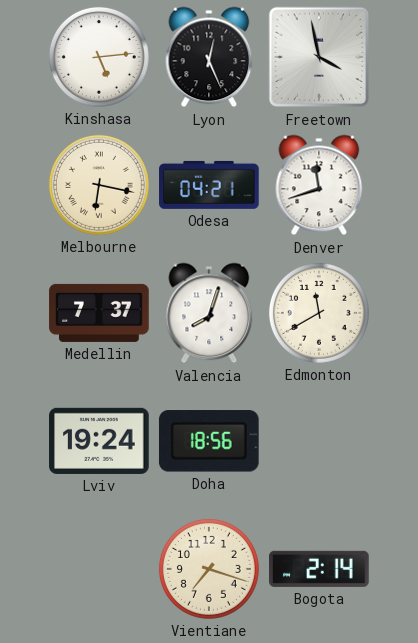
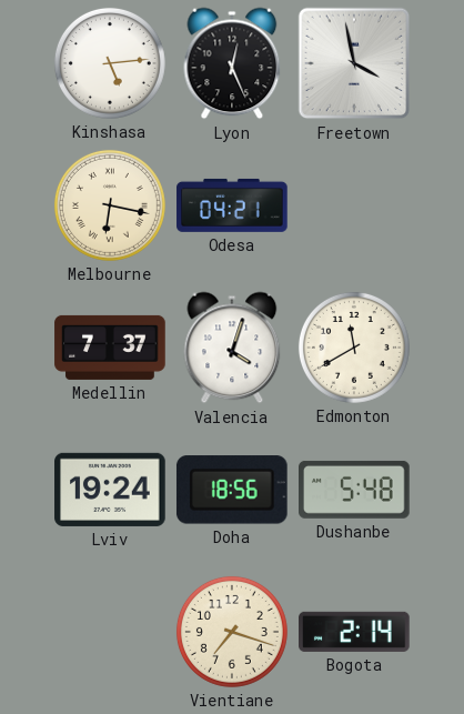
Denver: 11:42 -> none (319, 185)
Valencia: 8:03 -> 4:03 (232, 348)
Dushanbe: none -> 5:48 (355, 490)
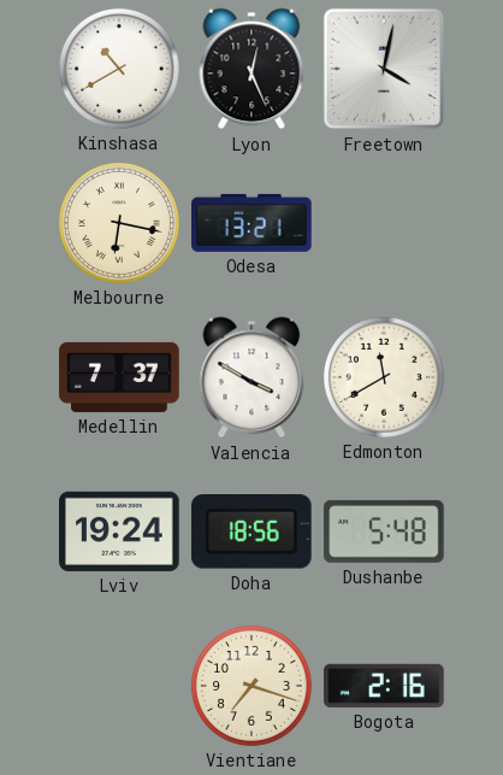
Kinshasa: 5:14 -> 10:40 (119, 69)
Freetown: 3:58 -> 4:02 (384, 69)
Odesa: 04:21 -> 13:21 (251, 223)
Valencia: 4:03 -> 3:50 (251, 377)
Bogota: 2:14 -> 2:16 (384, 686)
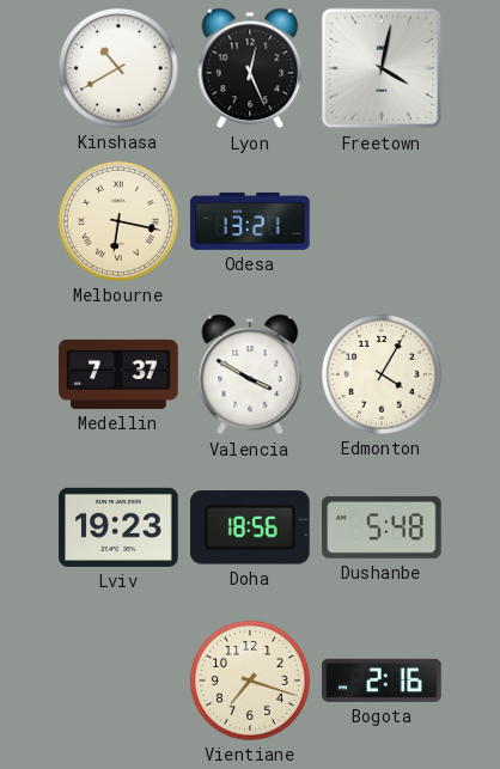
Edmonton: 11:40 -> 4:05 (382, 374)
Lviv: 19:24 -> 19:23 (118, 527)
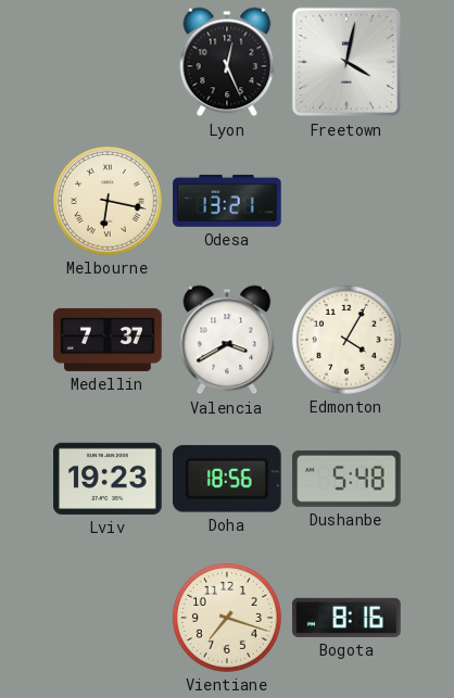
Kinshasa: 10:40 -> none (118, 68)
Valencia: 3:50 -> 3:40 (227, 340)
Bogota: 2:16 -> 8:16 (346, 618)
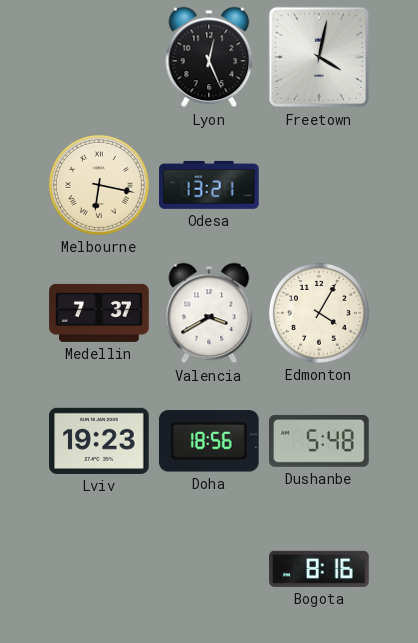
Vientiane: 7:18 -> none (227, 618)
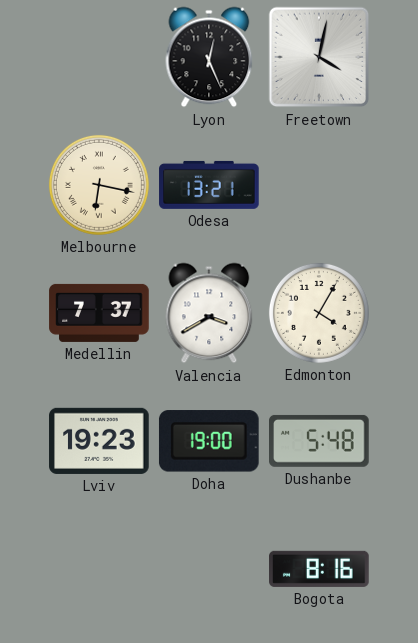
Doha: 18:56 -> 19:00 (209, 441)
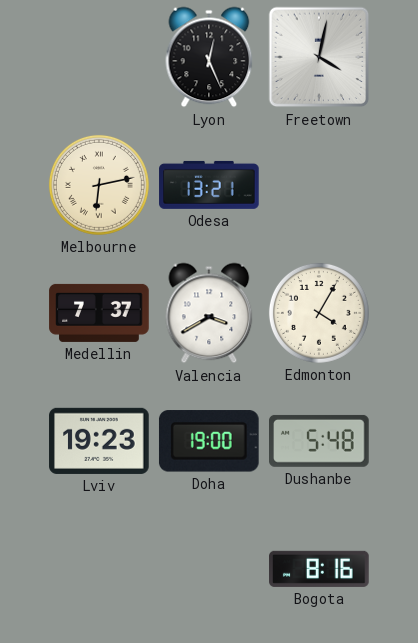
Melbourne: 6:17 -> 6:13 (99, 185)
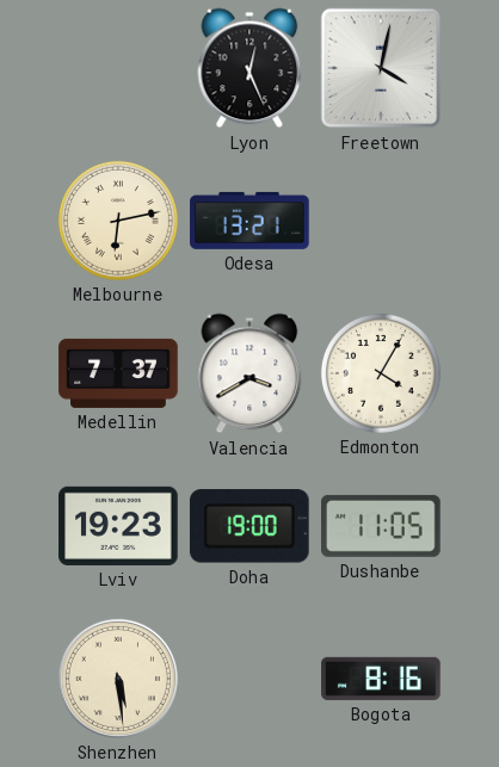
Dushanbe: 5:48 -> 11:05 (382, 526)
Shenzhen: none -> 5:29 (118, 679)
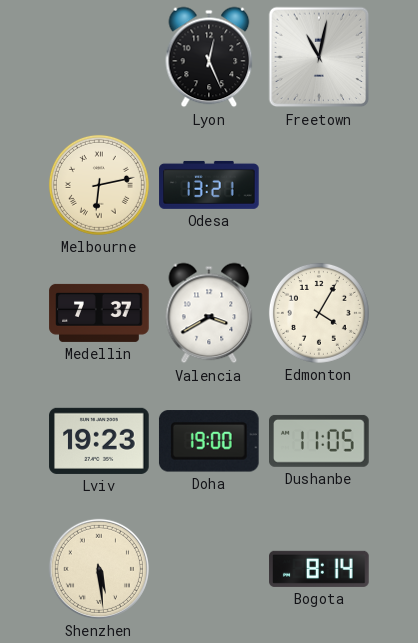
Freetown: 4:02 -> 11:02 (319, 57)
Bogota: 8:16 -> 8:14 (319, 569)
